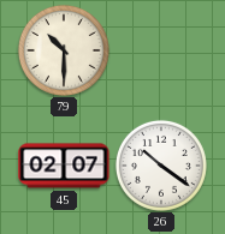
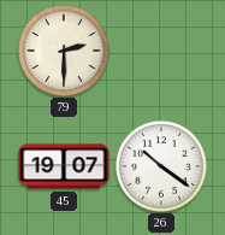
79: 10:30 -> 2:30 (64, 51)
45: 02:07 -> 19:07 (64, 166)
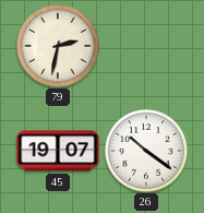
79: 2:30 -> 2:32 (58, 46)
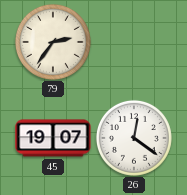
79: 2:32 -> 2:36 (53, 42)
26: 10:21 -> 12:21 (134, 138)
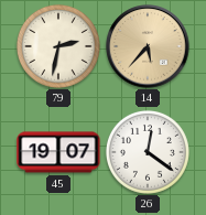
79: 2:36 -> 2:32 (58, 46)
14: none -> 5:37 (148, 46)
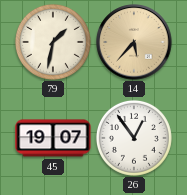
79: 2:32 -> 1:32 (53, 42)
26: 12:21 -> 12:54 (134, 138)
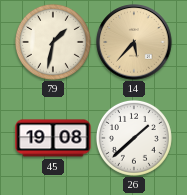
45: 19:07 -> 19:08 (53, 138)
26: 12:54 -> 1:38 (134, 138)
